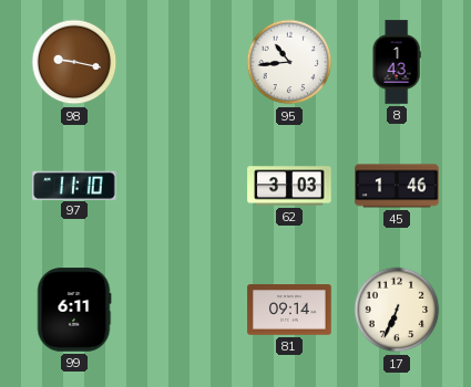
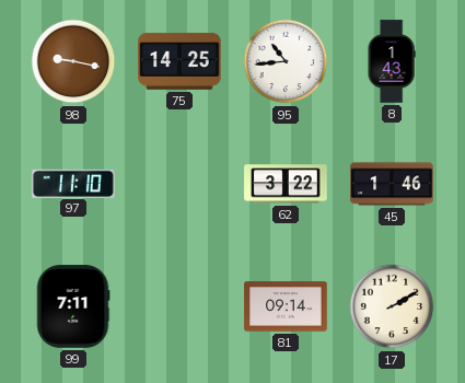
75: none -> 14:25 (179, 61)
62: 3:03 -> 3:22 (286, 184)
99: 6:11 -> 7:11 (73, 306)
17: 6:34 -> 2:10 (392, 306)
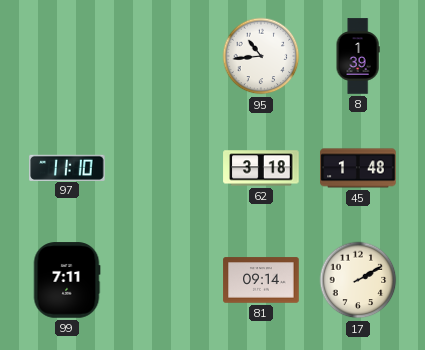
98: 9:17 -> none (73, 61)
75: 14:25 -> none (179, 61)
8: 1:43 -> 1:39 (358, 56)
62: 3:22 -> 3:18 (261, 168)
45: 1:46 -> 1:48 (358, 168)
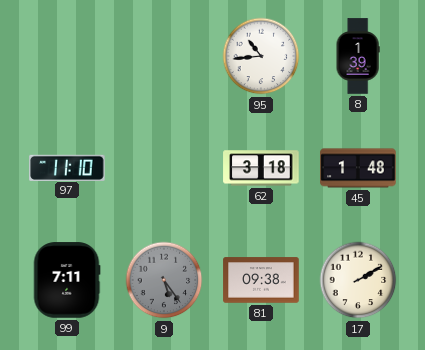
9: none -> 5:24 (164, 280)
81: 09:14 -> 09:38 (261, 280)
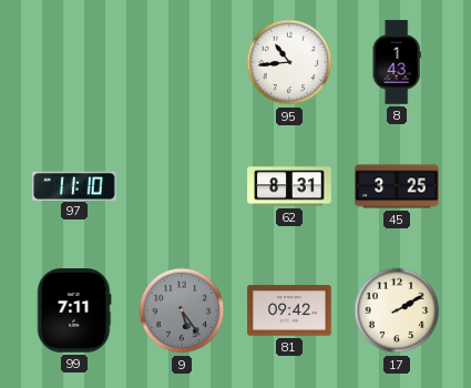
8: 1:39 -> 1:43 (397, 62)
62: 3:18 -> 8:31 (289, 186)
45: 1:48 -> 3:25 (397, 186)
81: 09:38 -> 09:42 (289, 310)
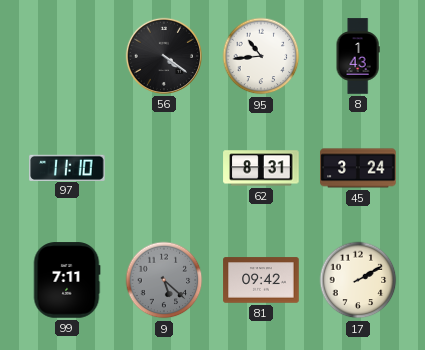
56: none -> 4:21 (164, 56)
45: 3:25 -> 3:24 (358, 168)
9: 5:24 -> 5:22 (164, 280)
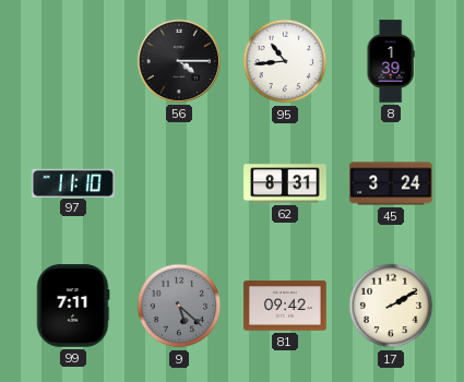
56: 4:21 -> 4:15 (179, 61)
8: 1:43 -> 1:39 (391, 61)
